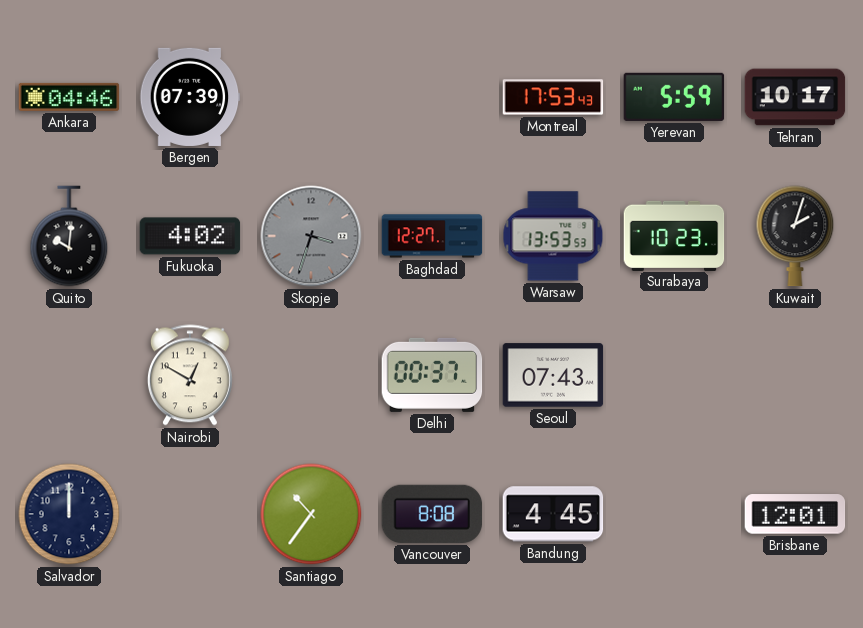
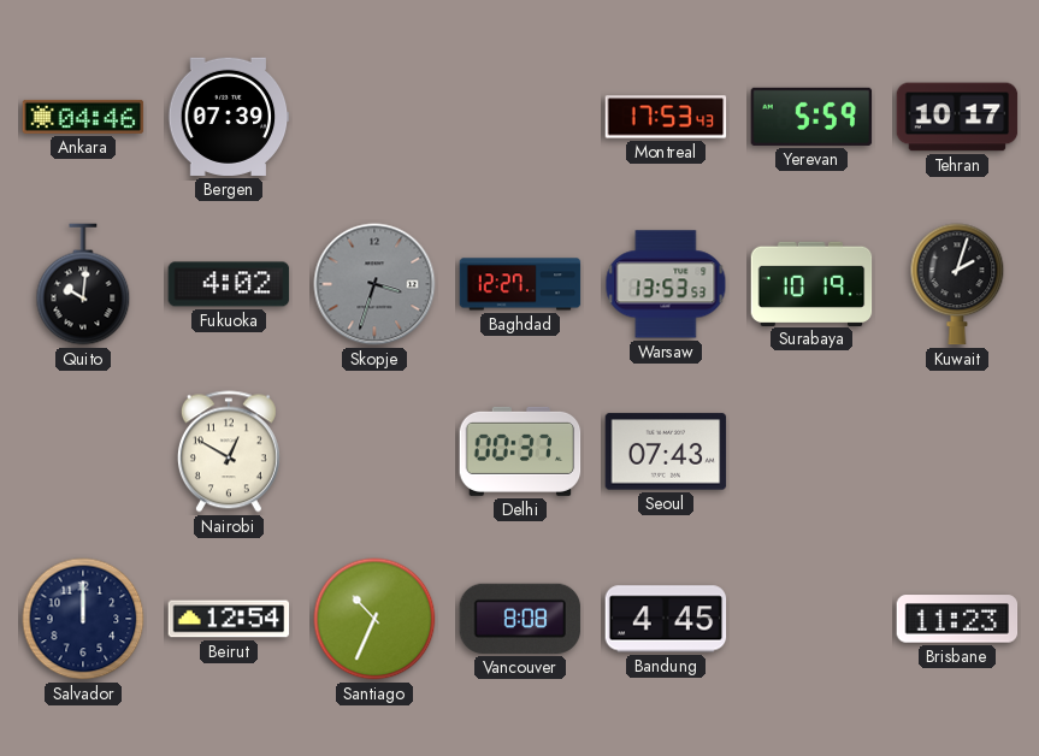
Surabaya: 10:23 -> 10:19 (811, 283)
Beirut: none -> 12:54 (229, 619)
Santiago: 10:36 -> 10:34 (374, 619)
Brisbane: 12:01 -> 11:23 (957, 619)
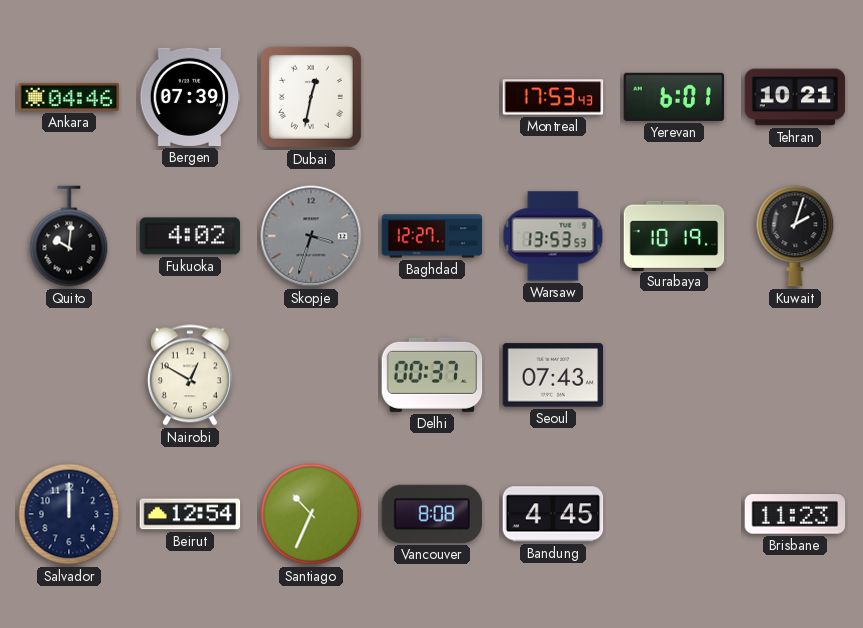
Dubai: none -> 12:32 (311, 97)
Yerevan: 5:59 -> 6:01 (674, 97)
Tehran: 10:17 -> 10:21 (795, 97)
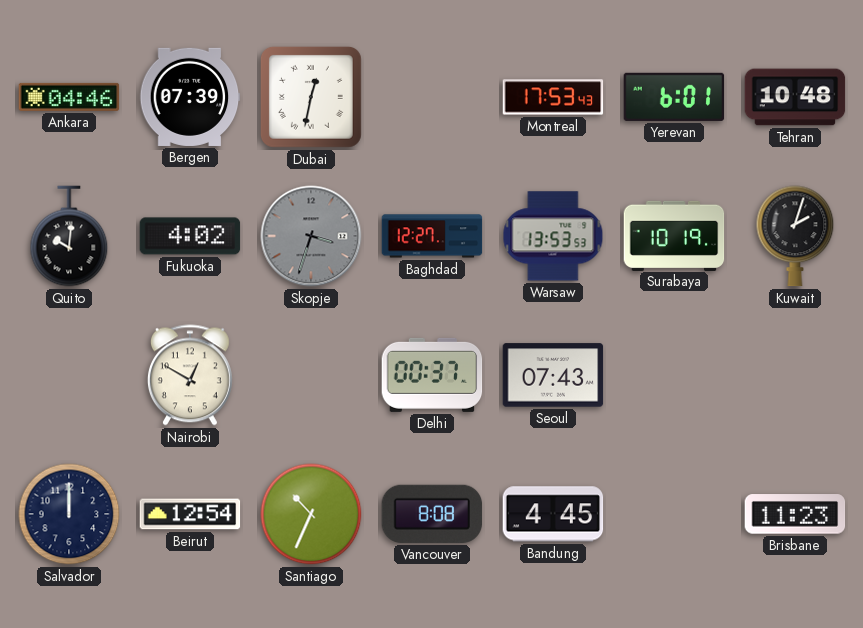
Tehran: 10:21 -> 10:48 (795, 97)
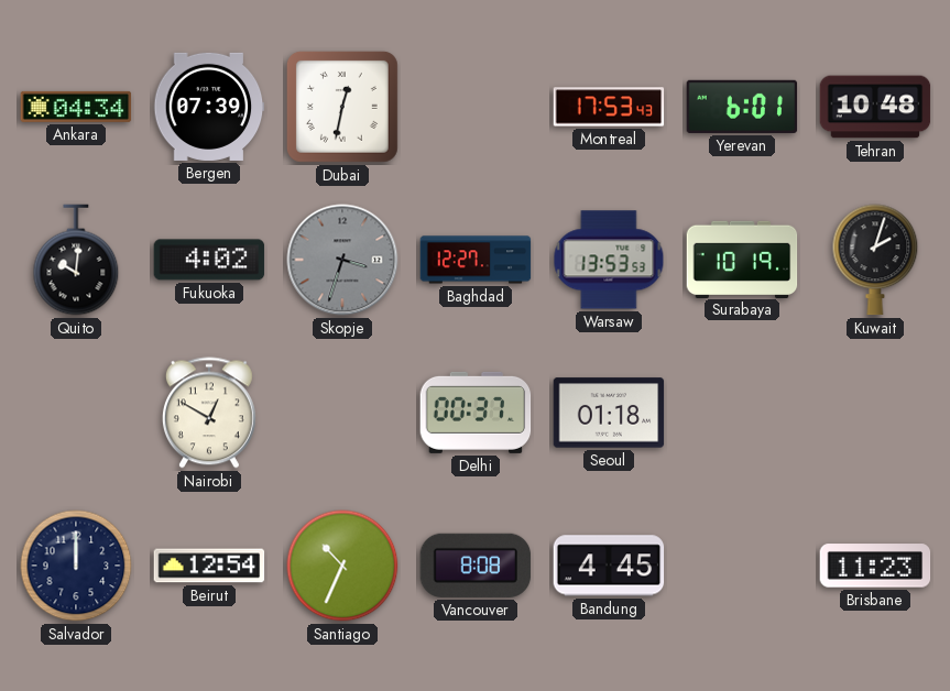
Ankara: 04:46 -> 04:34 (76, 107)
Seoul: 07:43 -> 01:18 (609, 413)
